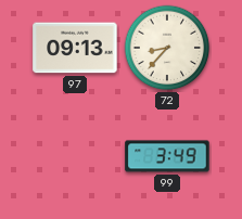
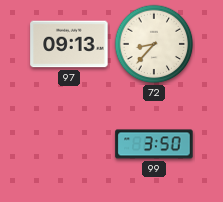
99: 3:49 -> 3:50 (154, 144)
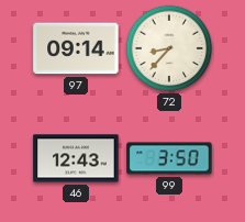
97: 09:13 -> 09:14 (76, 48)
46: none -> 12:43 (76, 158)
